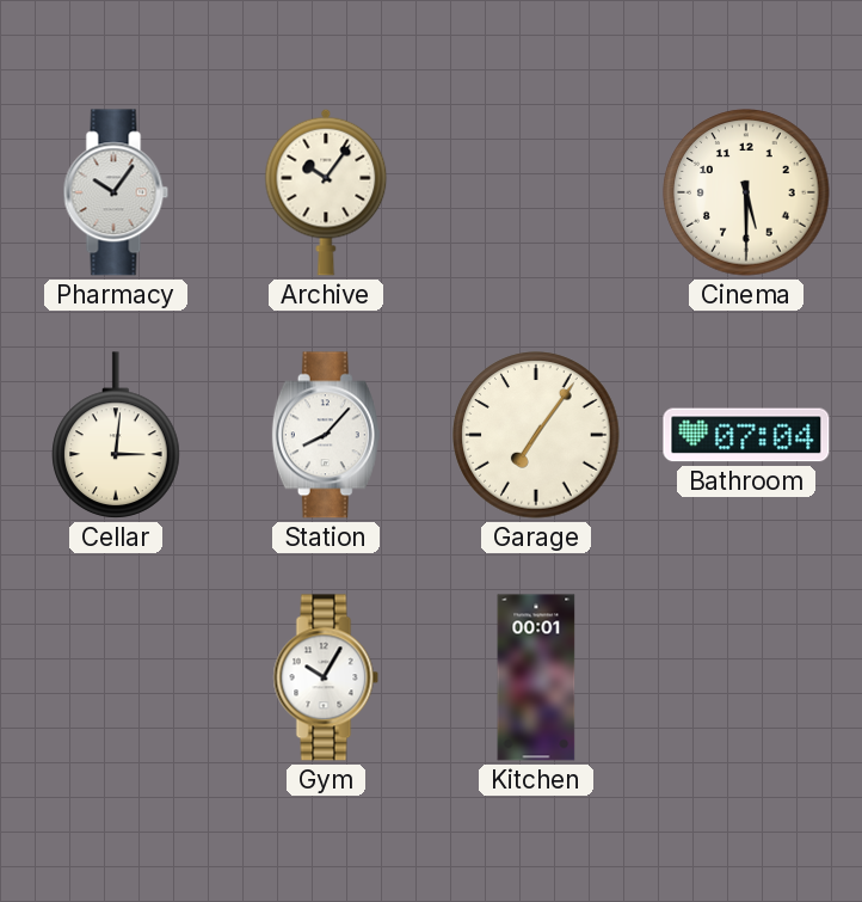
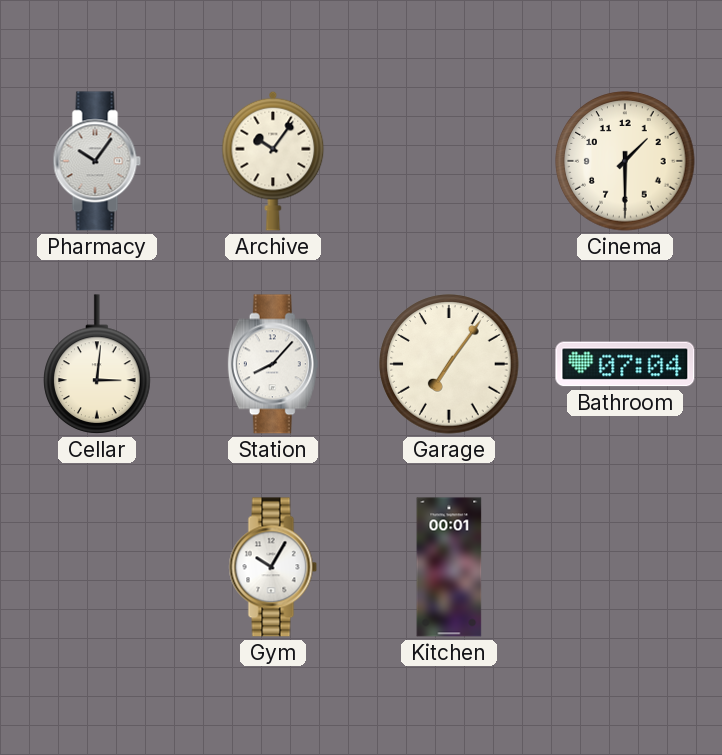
Cinema: 5:30 -> 1:30 (625, 161)
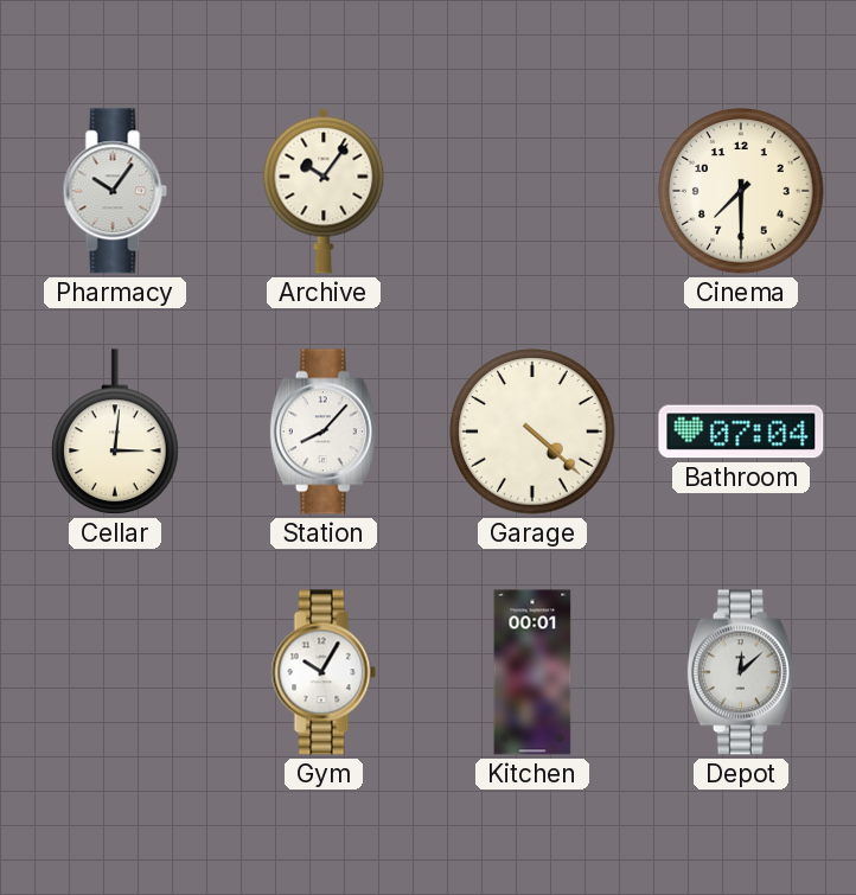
Cinema: 1:30 -> 7:30 (741, 191)
Garage: 7:06 -> 4:22 (532, 431)
Depot: none -> 12:08 (741, 672)
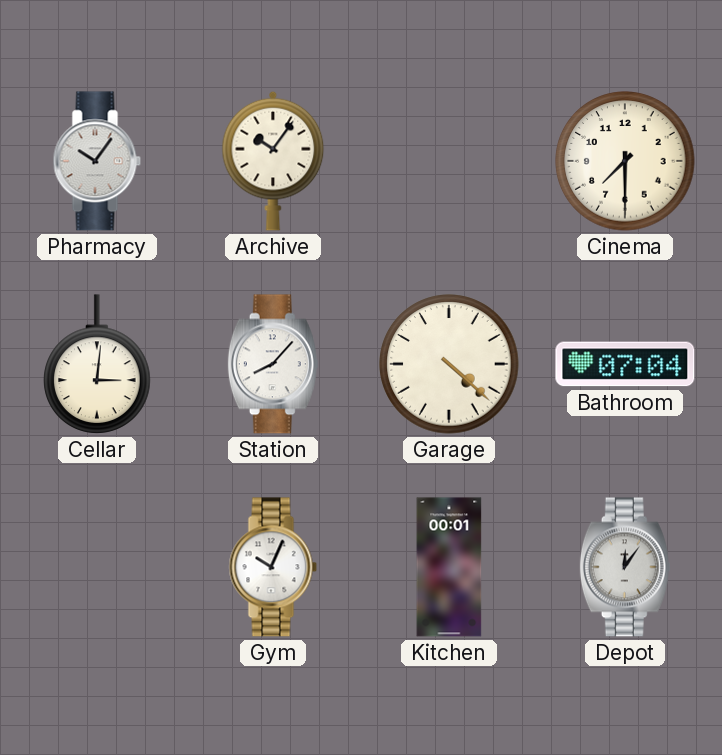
Gym: 10:05 -> 10:04 (273, 567)
Depot: 12:08 -> 12:06 (625, 567)
